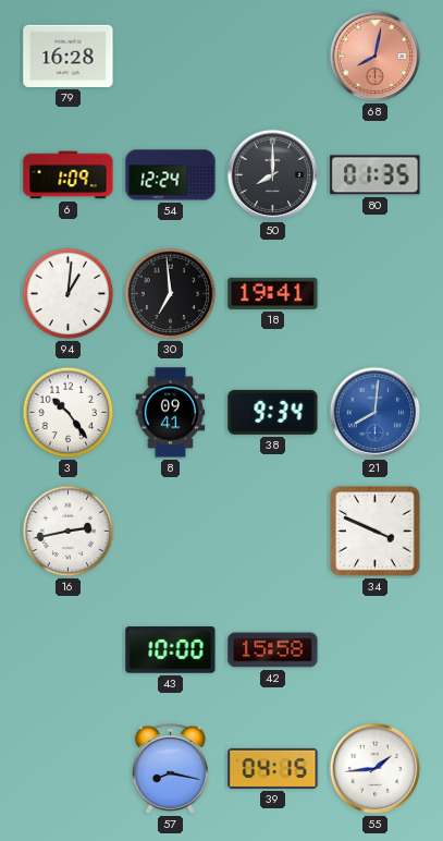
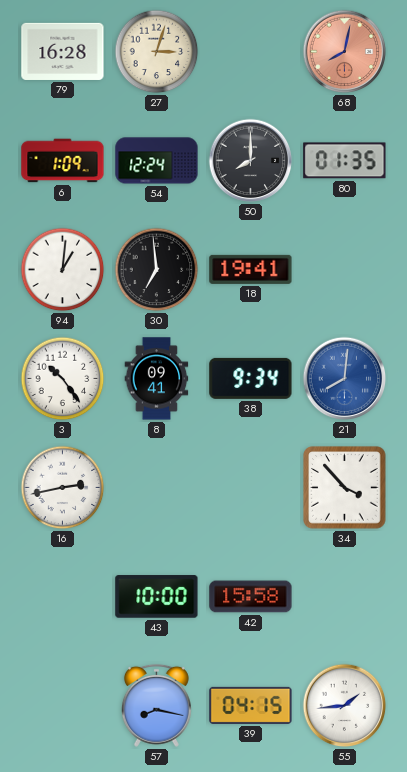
27: none -> 3:03 (157, 52)
34: 3:49 -> 3:53 (345, 488)
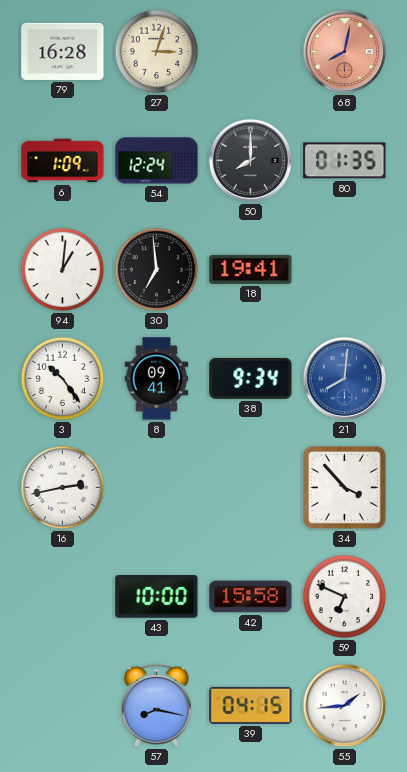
59: none -> 6:49 (345, 597)
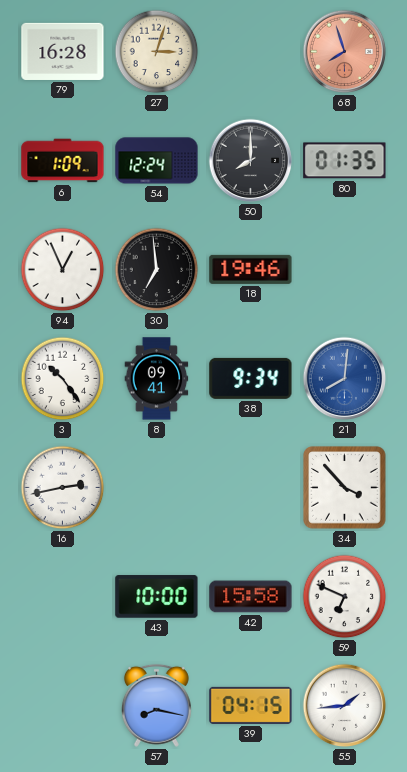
68: 8:02 -> 7:57 (345, 52)
94: 1:01 -> 12:56 (63, 270)
18: 19:41 -> 19:46 (251, 269)
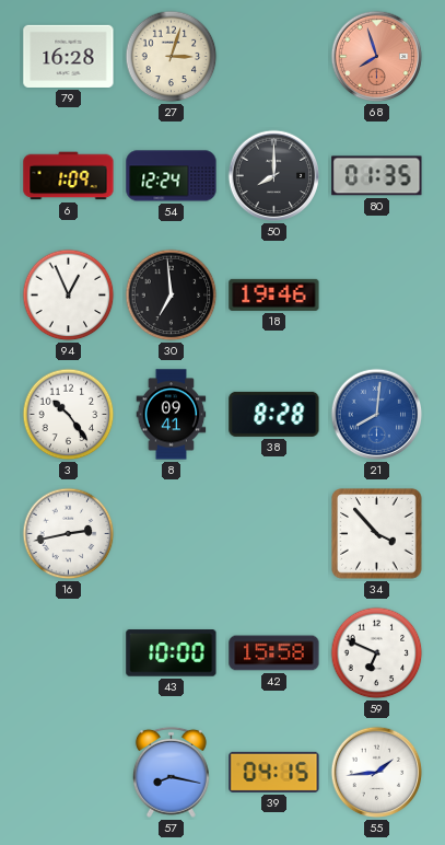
38: 9:34 -> 8:28 (274, 414)
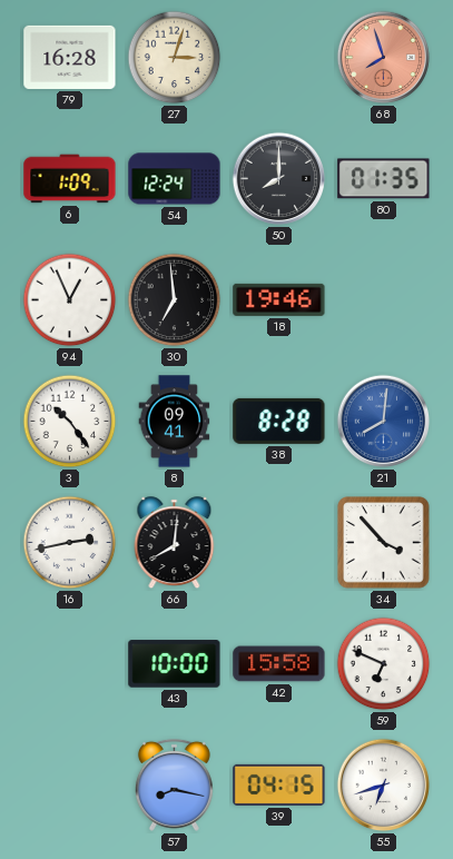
66: none -> 8:01 (175, 543)
55: 1:44 -> 6:42 (384, 786)
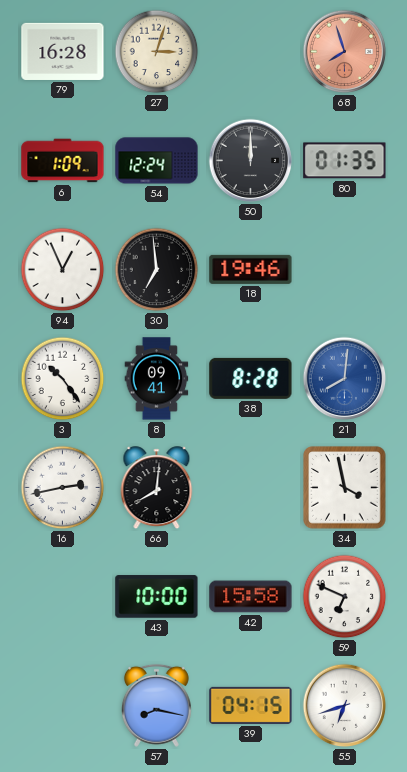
50: 8:00 -> 12:00 (251, 161)
34: 3:53 -> 3:58 (345, 488)
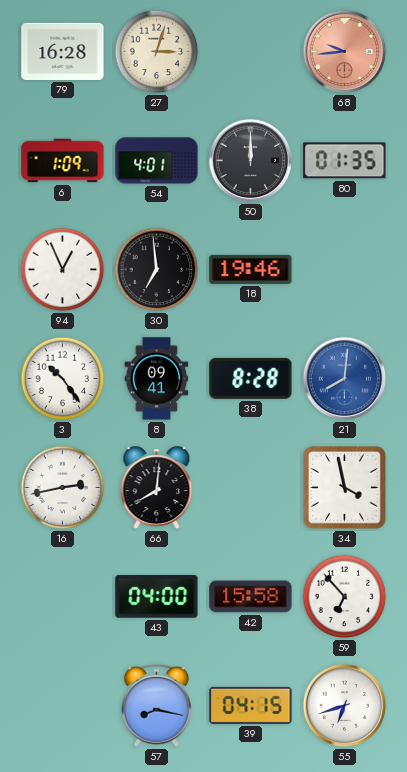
68: 7:57 -> 9:44 (345, 52)
54: 12:24 -> 4:01 (157, 161)
43: 10:00 -> 04:00 (157, 597)
59: 6:49 -> 6:53 (345, 597)
